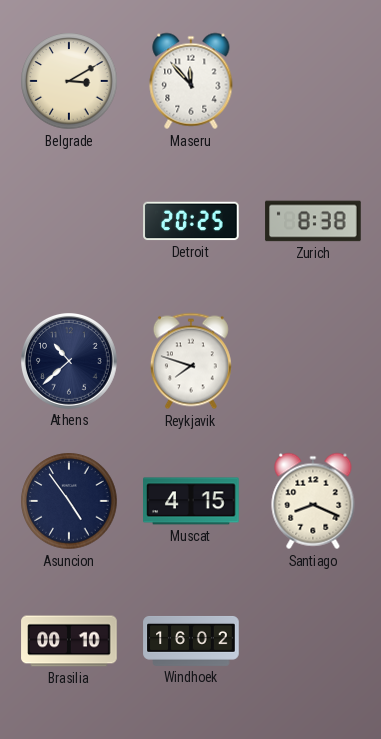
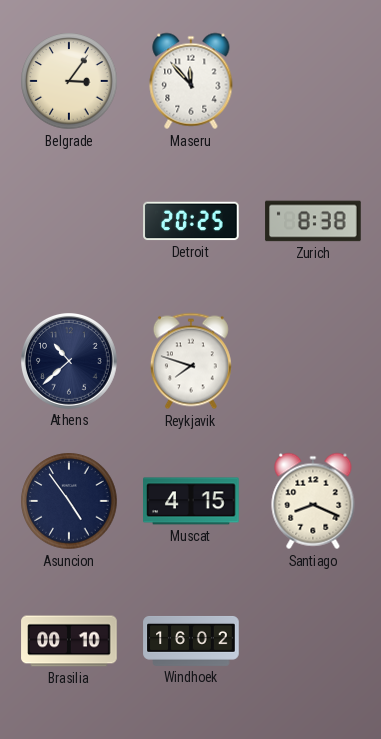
Belgrade: 3:10 -> 3:06 (69, 81)
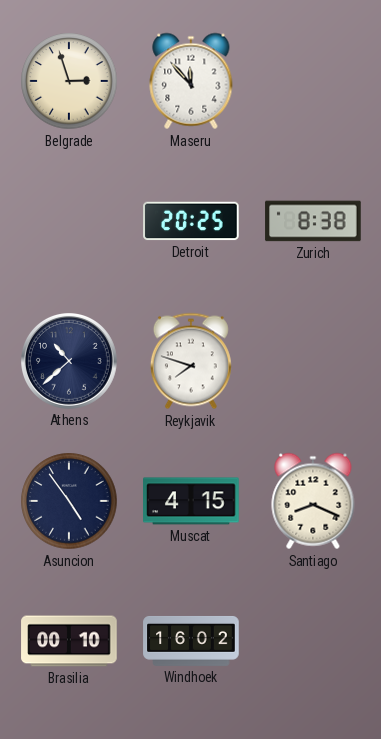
Belgrade: 3:06 -> 2:57 (69, 81)
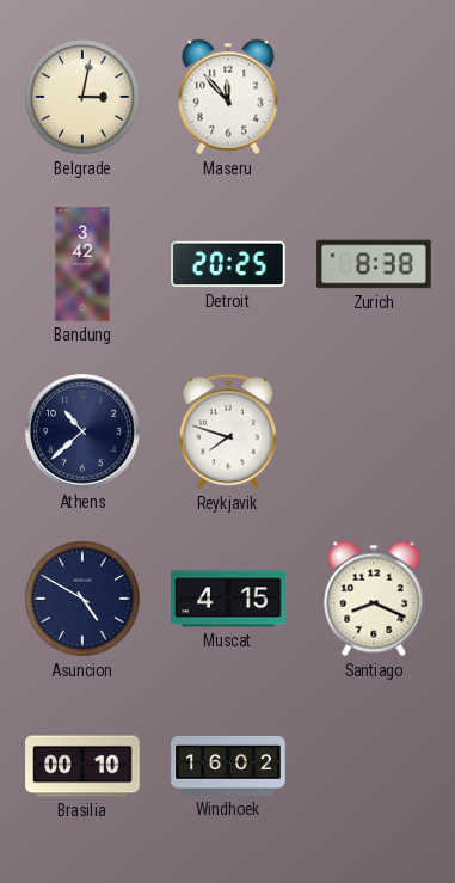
Belgrade: 2:57 -> 3:02 (82, 97)
Bandung: none -> 3:42 (82, 264)
Asuncion: 4:54 -> 4:50 (82, 599)
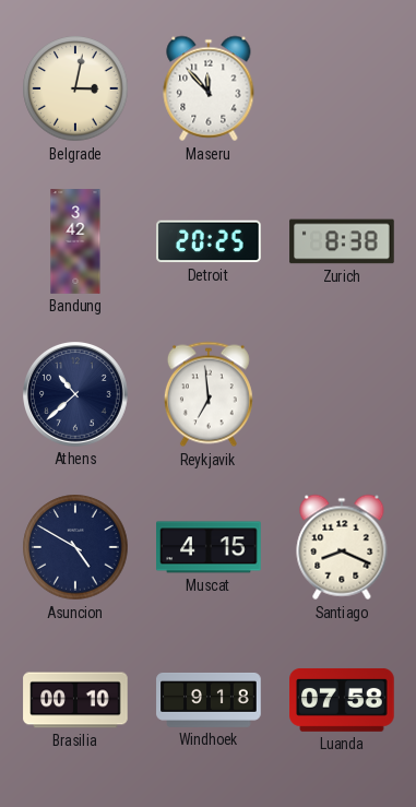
Reykjavik: 7:48 -> 6:59 (209, 394)
Windhoek: 16:02 -> 9:18 (209, 700)
Luanda: none -> 07:58 (342, 700)
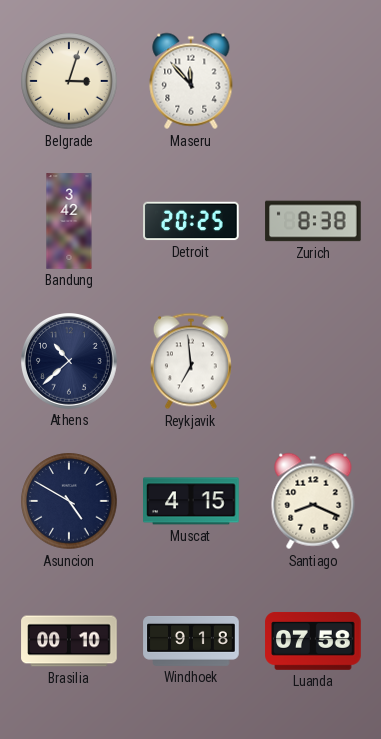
Belgrade: 3:02 -> 3:03 (69, 81)
